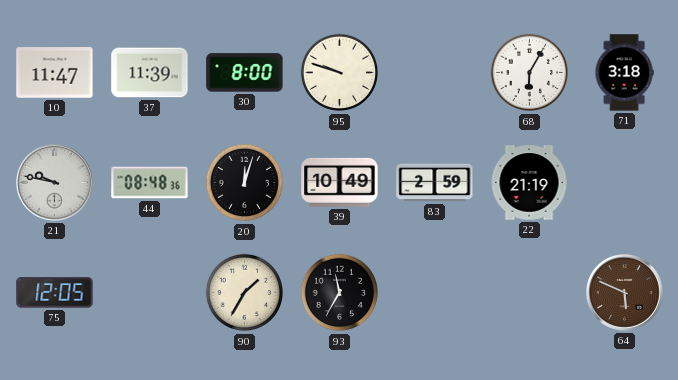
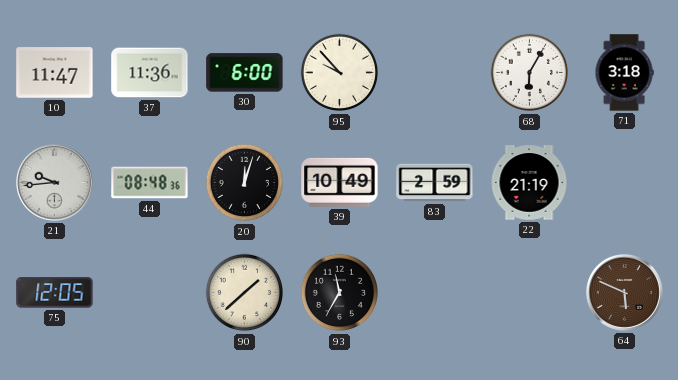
37: 11:39 -> 11:36 (150, 73)
30: 8:00 -> 6:00 (245, 73)
95: 9:48 -> 9:53 (340, 73)
21: 9:47 -> 9:44 (54, 182)
90: 1:35 -> 1:38 (245, 293)
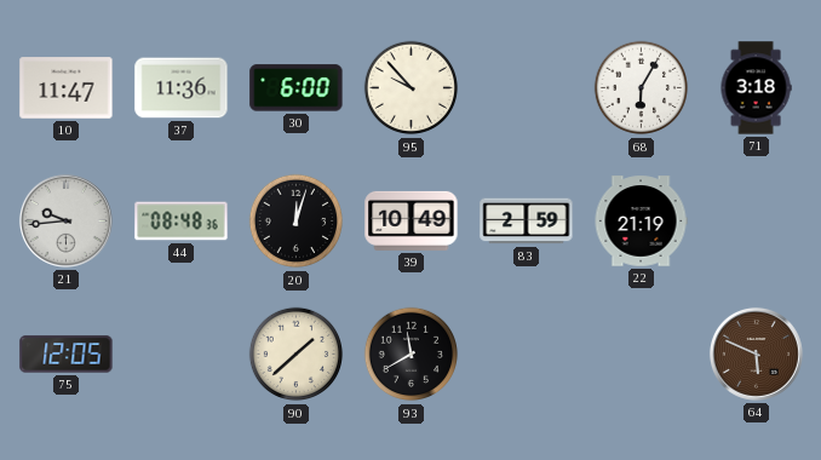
93: 11:35 -> 11:40 (412, 355)
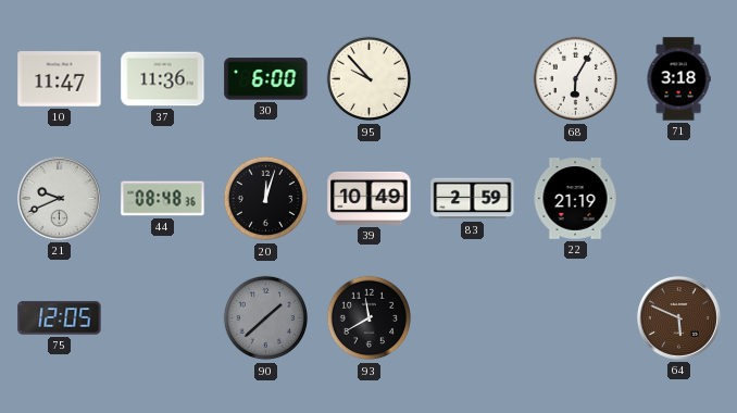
21: 9:44 -> 9:41 (59, 198)
90 dial: cream -> grey (266, 318)
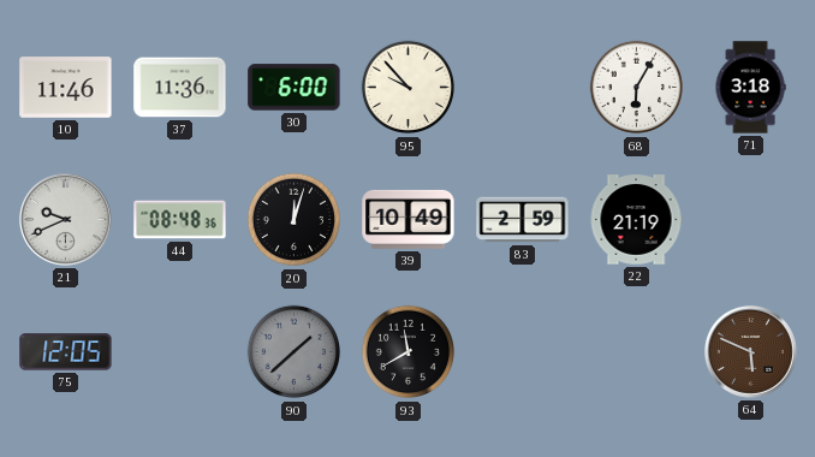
10: 11:47 -> 11:46 (66, 88)
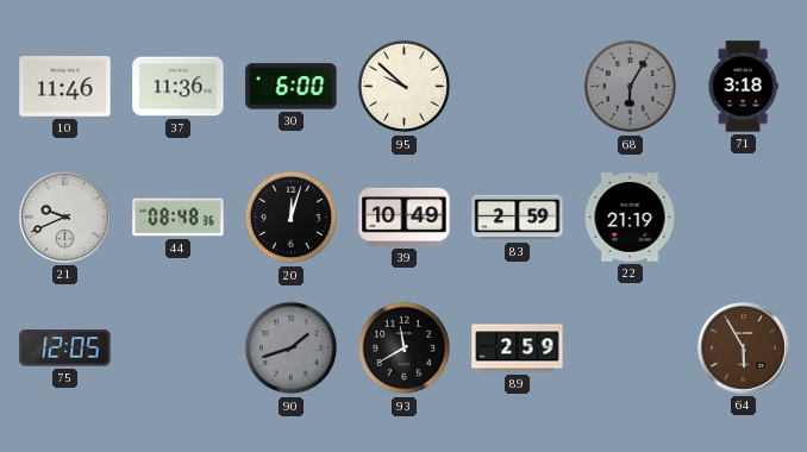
95: 9:53 -> 9:52 (405, 87)
68 dial: white -> grey (631, 87)
90: 1:38 -> 1:42 (292, 349)
89: none -> 2:59 (518, 349)
64: 5:49 -> 5:55 (743, 347)
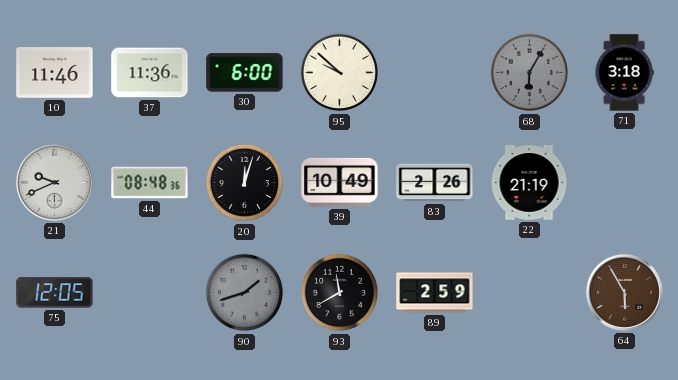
83: 2:59 -> 2:26 (435, 183)
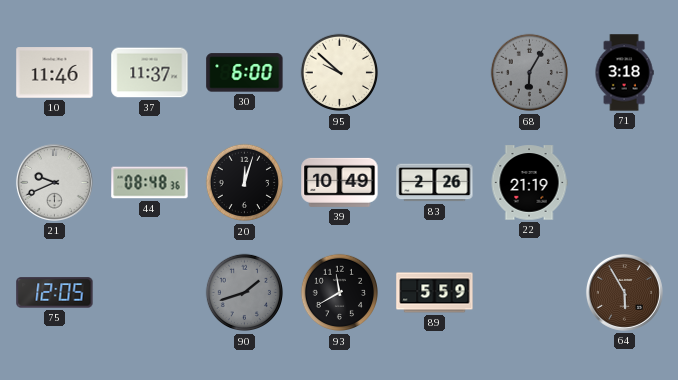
37: 11:36 -> 11:37 (150, 73)
89: 2:59 -> 5:59 (435, 293)
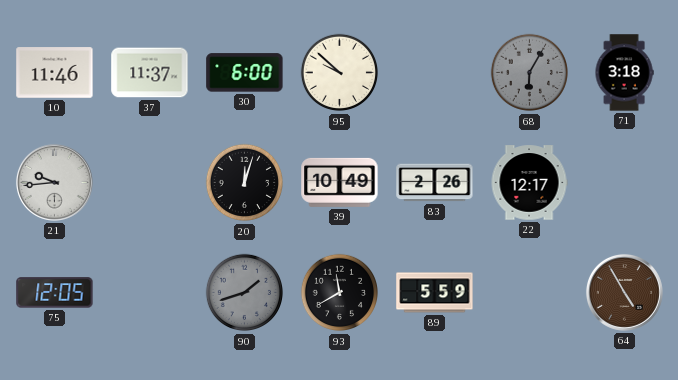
21: 9:41 -> 9:44 (54, 182)
44: 08:48 -> none (150, 183)
22: 21:19 -> 12:17 (529, 183)
64: 5:55 -> 4:55 (624, 292)
